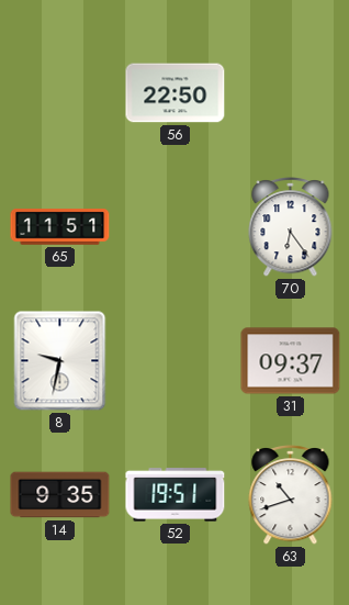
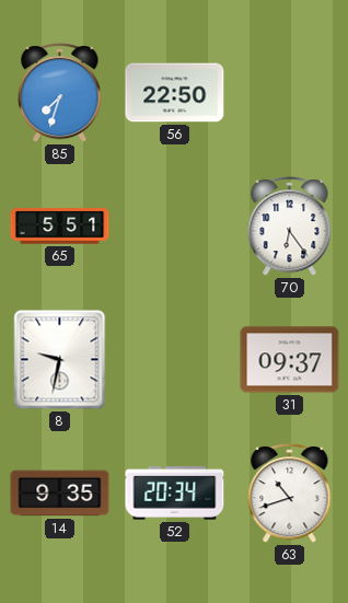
85: none -> 7:33 (60, 93)
65: 11:51 -> 5:51 (60, 227)
52: 19:51 -> 20:34 (175, 494)
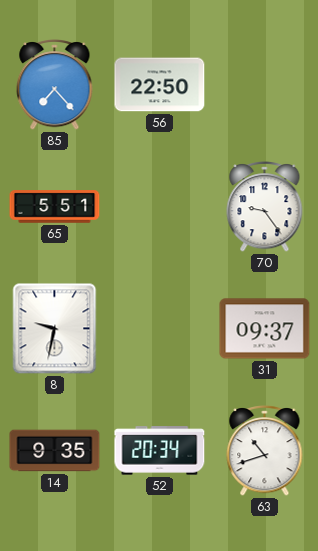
85: 7:33 -> 7:23 (55, 85)
70: 6:24 -> 9:24 (265, 207)
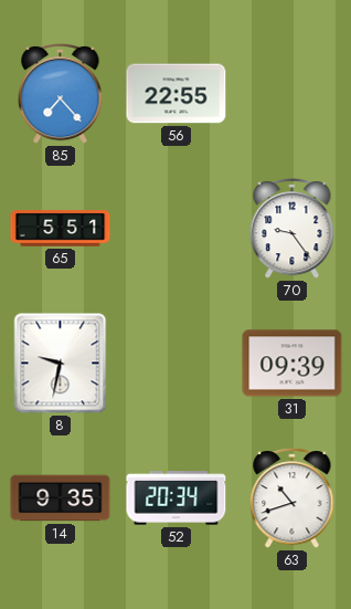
56: 22:50 -> 22:55 (177, 94)
31: 09:37 -> 09:39 (292, 364)
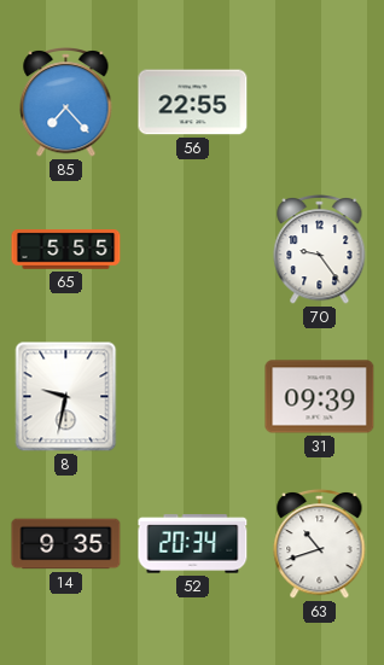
65: 5:51 -> 5:55 (66, 250)
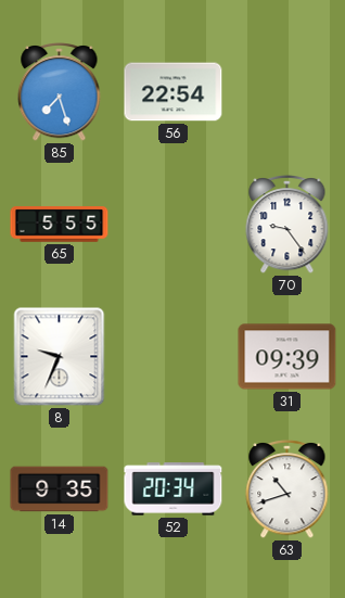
85: 7:23 -> 7:27 (60, 92)
56: 22:55 -> 22:54 (174, 92)
8: 9:32 -> 9:34 (60, 357)
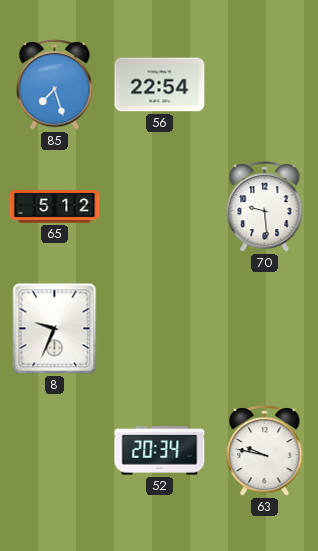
65: 5:55 -> 5:12 (55, 207)
70: 9:24 -> 9:29 (265, 207)
31: 09:39 -> none (287, 357)
14: 9:35 -> none (60, 489)
63: 10:42 -> 9:47 (265, 451)
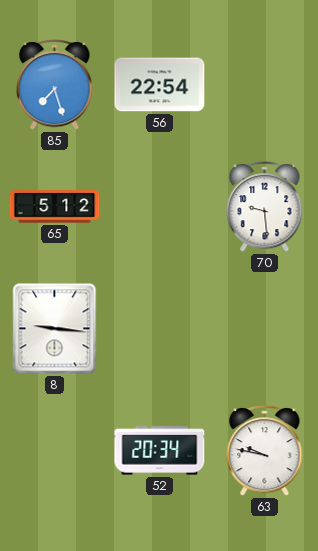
8: 9:34 -> 9:16 (55, 329)
